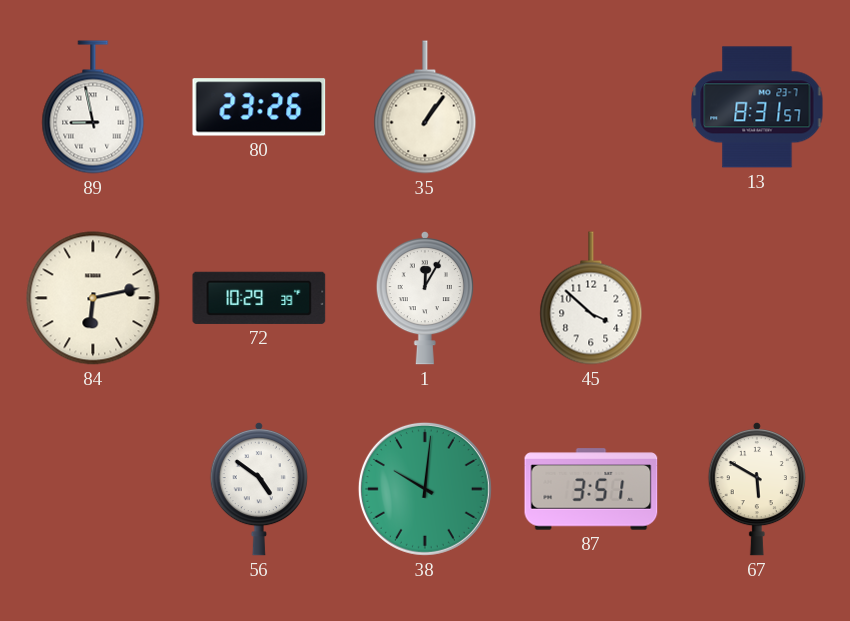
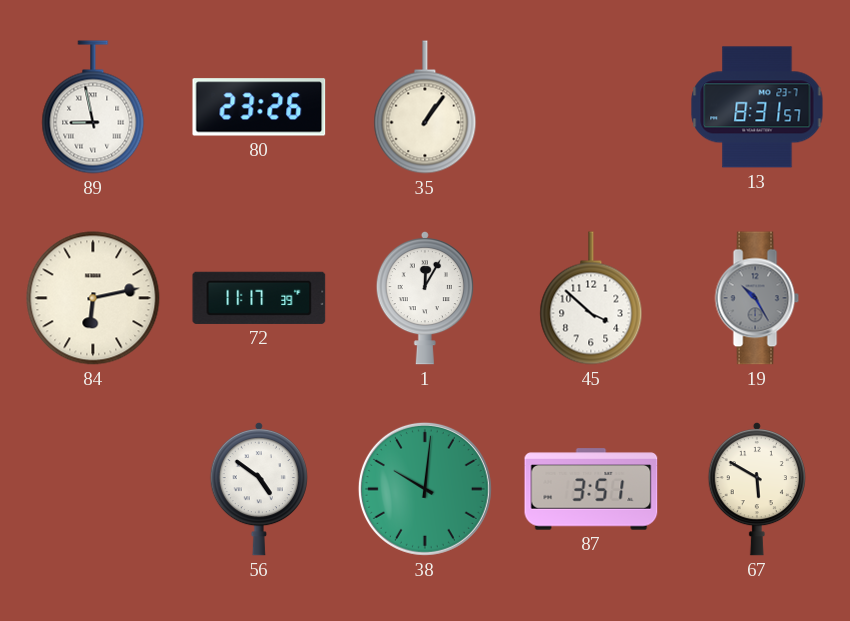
72: 10:29 -> 11:17 (259, 298)
19: none -> 10:25 (757, 298)
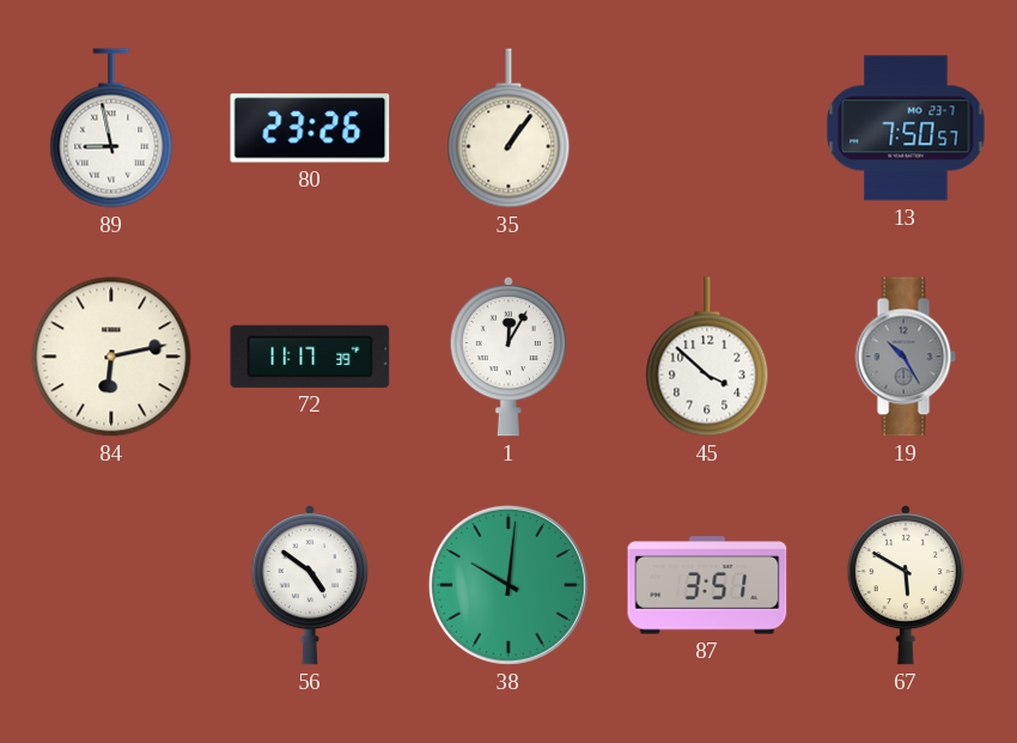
13: 8:31 -> 7:50 (906, 128)
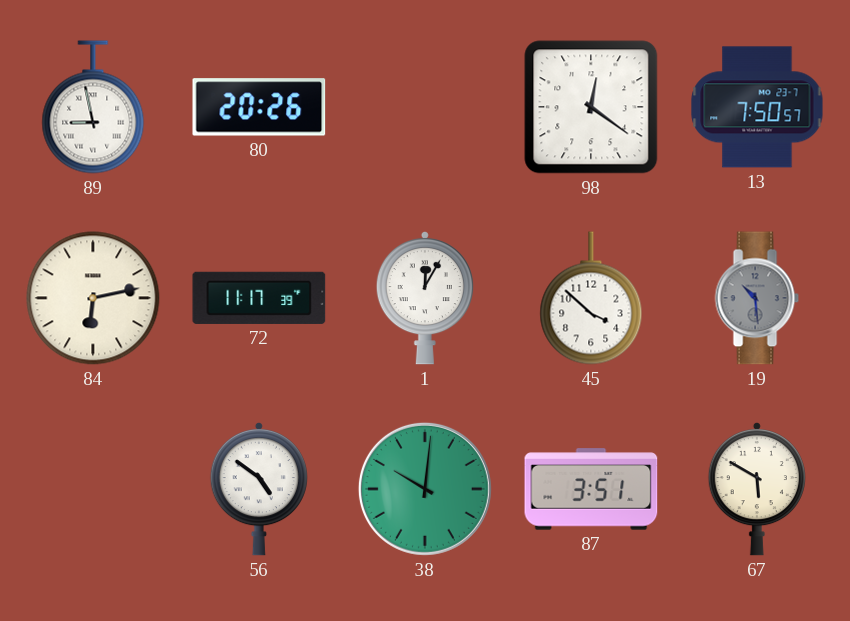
80: 23:26 -> 20:26 (259, 107)
35: 1:06 -> none (508, 128)
98: none -> 12:21 (591, 107)
19: 10:25 -> 10:29 (757, 298)
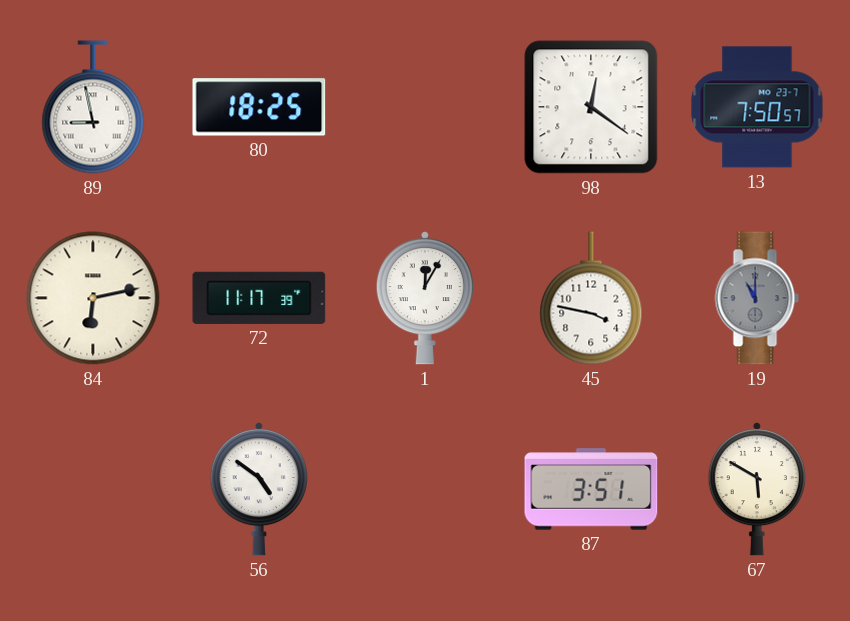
80: 20:26 -> 18:25 (259, 107)
45: 3:52 -> 3:47 (591, 298)
19: 10:29 -> 11:00 (757, 298)
38: 10:01 -> none (425, 489)
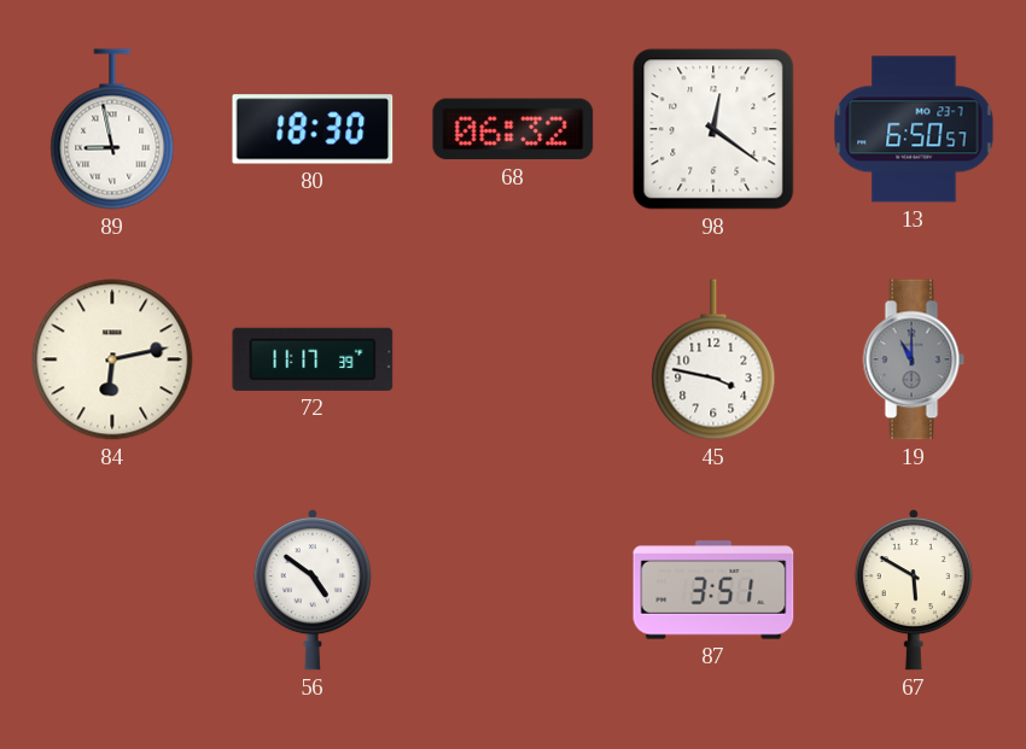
80: 18:25 -> 18:30 (313, 129)
68: none -> 06:32 (513, 129)
13: 7:50 -> 6:50 (914, 129)
1: 12:05 -> none (425, 298)
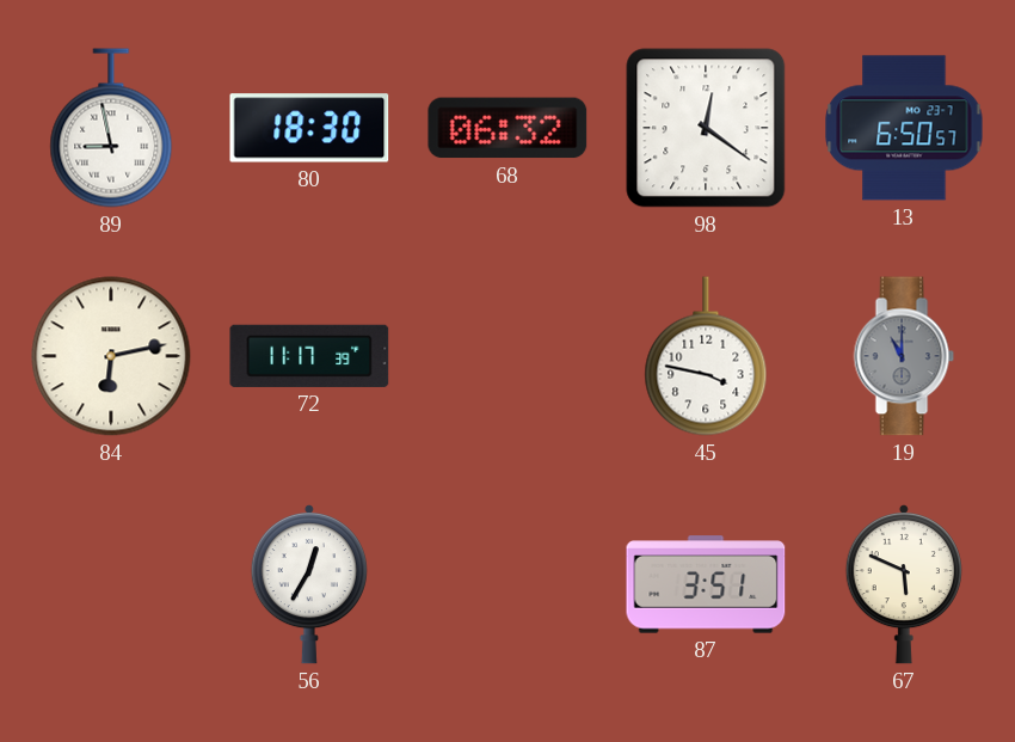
56: 4:51 -> 12:35 (309, 584)
67: 5:50 -> 5:49 (904, 584)
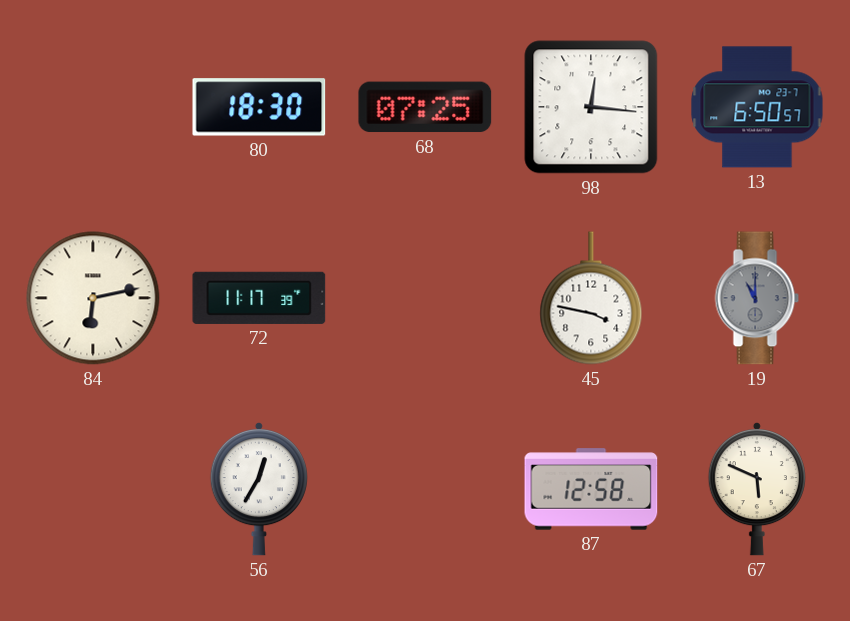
89: 8:58 -> none (111, 128)
68: 06:32 -> 07:25 (425, 107)
98: 12:21 -> 12:16 (591, 107)
87: 3:51 -> 12:58 (591, 489)
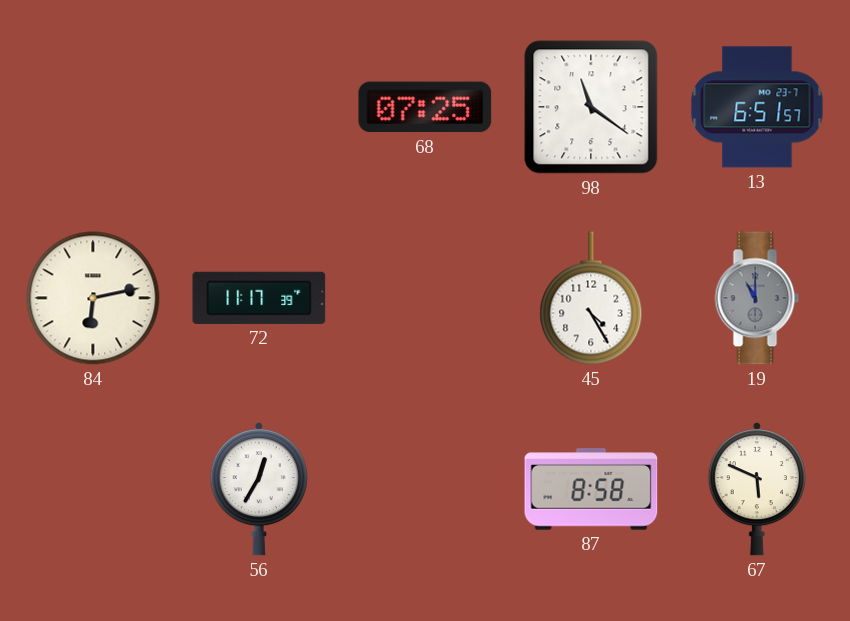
80: 18:30 -> none (259, 107)
98: 12:16 -> 11:21 (591, 107)
13: 6:50 -> 6:51 (757, 107)
45: 3:47 -> 4:25 (591, 298)
87: 12:58 -> 8:58 (591, 489)
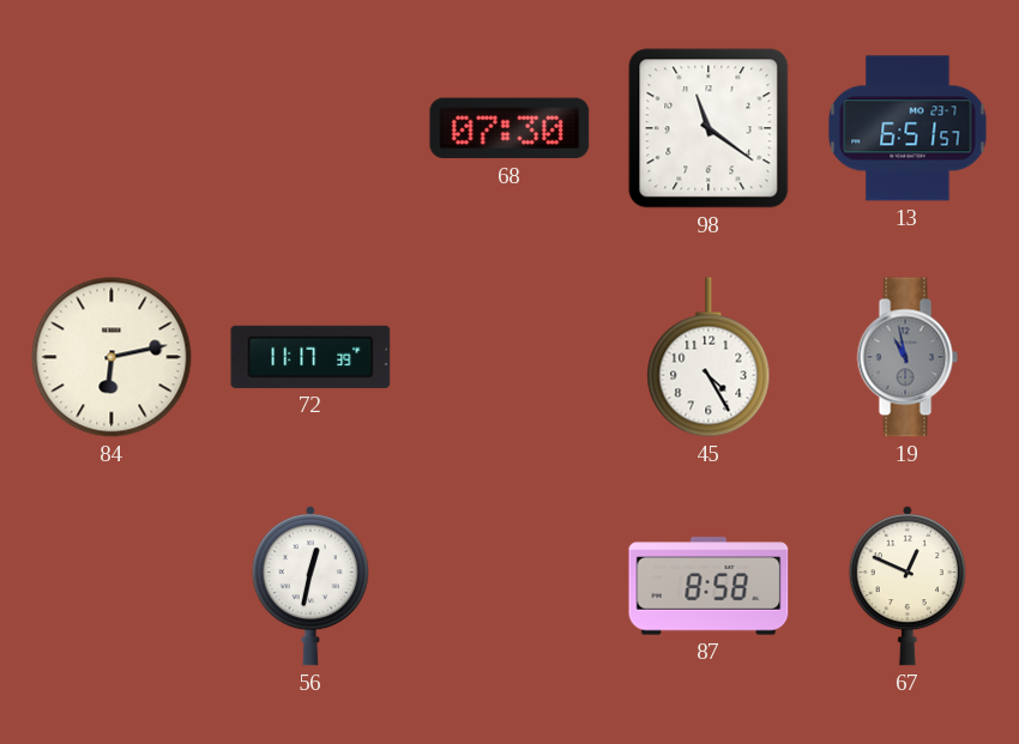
68: 07:25 -> 07:30 (509, 128)
19: 11:00 -> 10:58 (908, 357)
56: 12:35 -> 12:32 (310, 586)
67: 5:49 -> 12:49 (908, 586)
